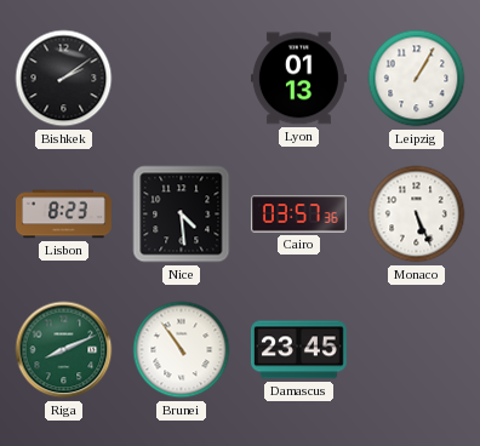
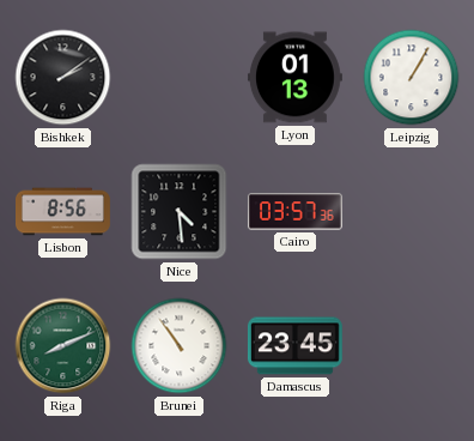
Lisbon: 8:23 -> 8:56 (63, 212)
Monaco: 5:26 -> none (417, 215)
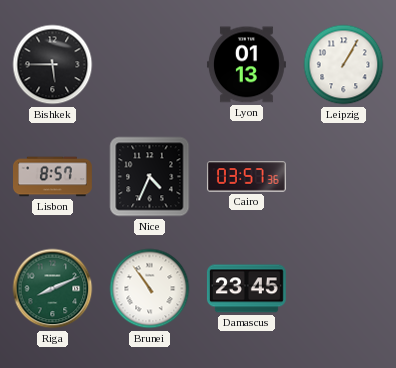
Bishkek: 2:09 -> 5:45 (53, 65)
Lisbon: 8:56 -> 8:57 (53, 177)
Nice: 4:29 -> 4:34 (150, 177)
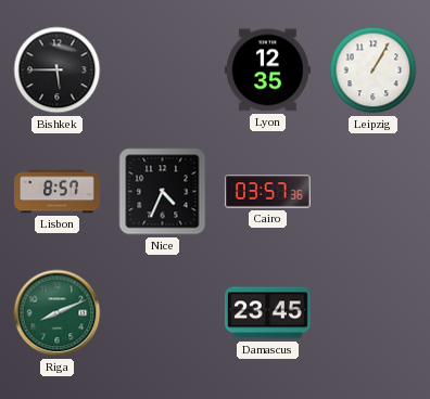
Lyon: 01:13 -> 12:35 (267, 70)
Brunei: 10:54 -> none (150, 289)
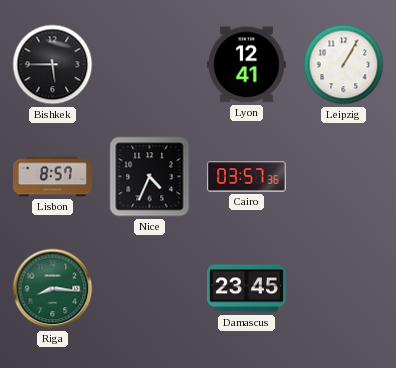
Lyon: 12:35 -> 12:41 (246, 65)
Riga: 8:11 -> 8:16 (53, 289)
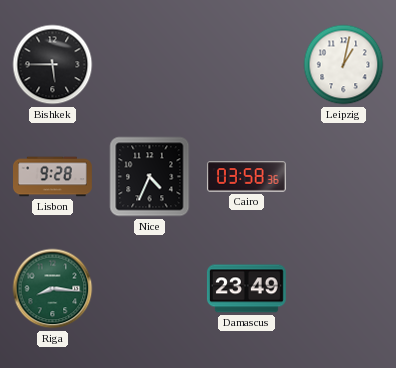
Lyon: 12:41 -> none (246, 65)
Leipzig: 1:05 -> 1:02 (344, 65)
Lisbon: 8:57 -> 9:28 (53, 177)
Cairo: 03:57 -> 03:58 (246, 177)
Damascus: 23:45 -> 23:49 (246, 289)
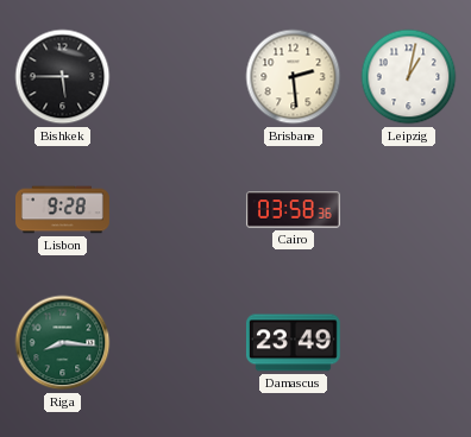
Brisbane: none -> 2:29 (294, 77)
Nice: 4:34 -> none (150, 177)
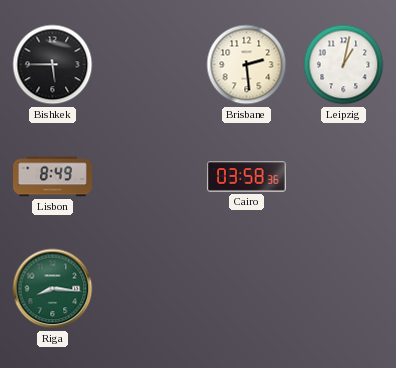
Lisbon: 9:28 -> 8:49 (53, 177)
Damascus: 23:49 -> none (293, 343)
